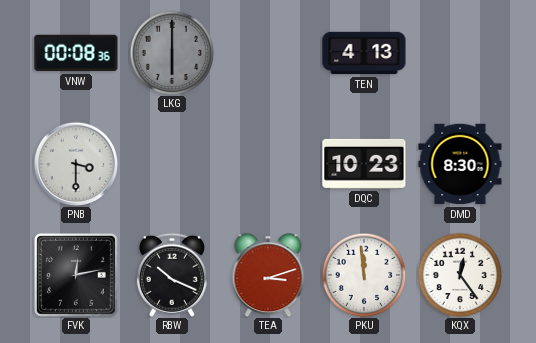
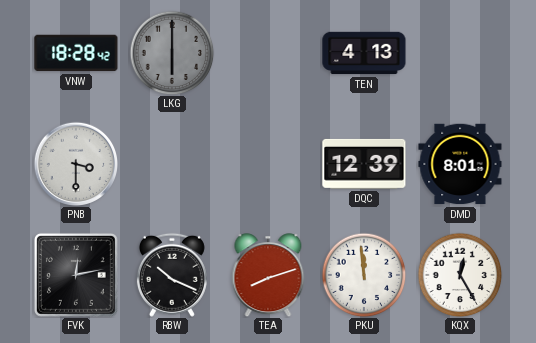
VNW: 00:08 -> 18:28 (76, 53)
DQC: 10:23 -> 12:39 (364, 164)
DMD: 8:30 -> 8:01 (460, 164)
TEA: 3:12 -> 8:12 (268, 275)
KQX: 12:24 -> 12:25 (460, 275)
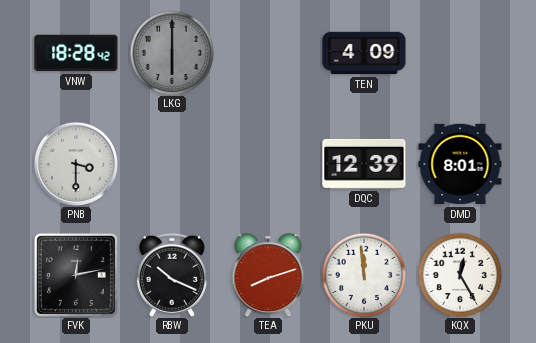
TEN: 4:13 -> 4:09 (364, 53)
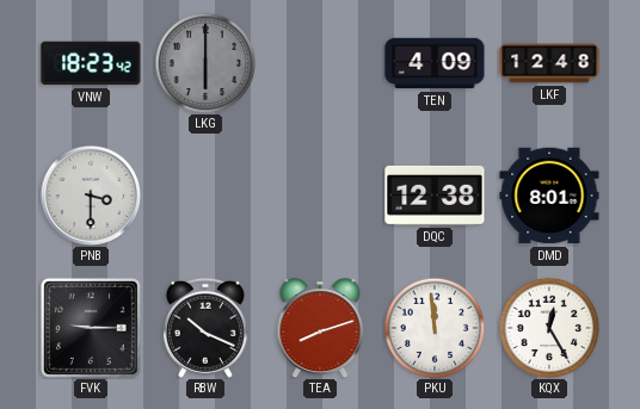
VNW: 18:28 -> 18:23 (91, 63)
LKF: none -> 12:48 (549, 63)
DQC: 12:39 -> 12:38 (435, 196)
FVK: 12:13 -> 9:15 (91, 328)
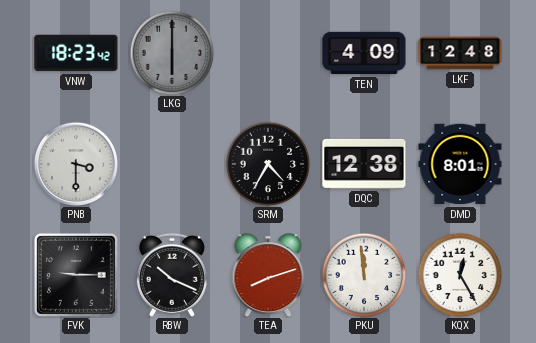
SRM: none -> 4:35 (268, 164)
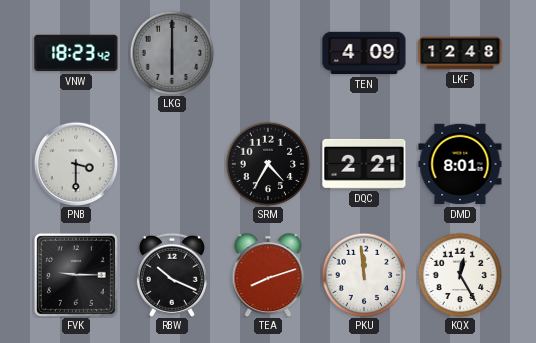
DQC: 12:38 -> 2:21 (364, 164)
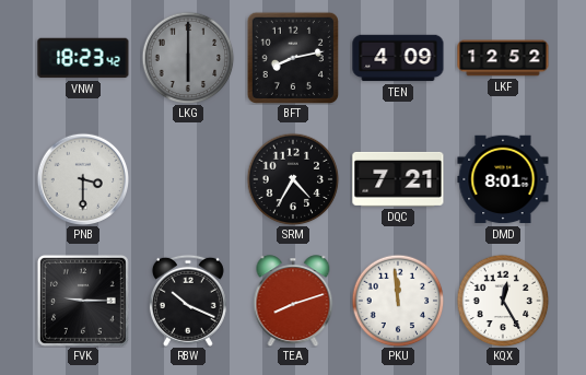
BFT: none -> 8:13 (292, 57)
LKF: 12:48 -> 12:52 (503, 58)
DQC: 2:21 -> 7:21 (398, 179)
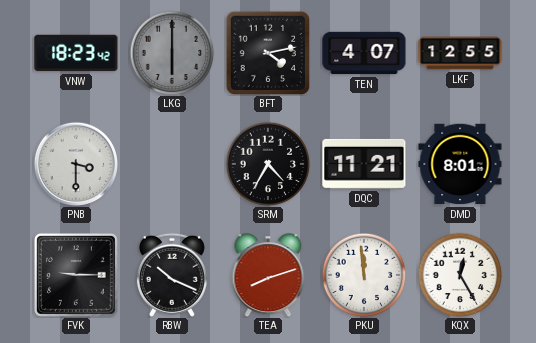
BFT: 8:13 -> 4:13 (267, 52)
TEN: 4:09 -> 4:07 (364, 53)
LKF: 12:52 -> 12:55 (460, 53)
DQC: 7:21 -> 11:21 (364, 164)
